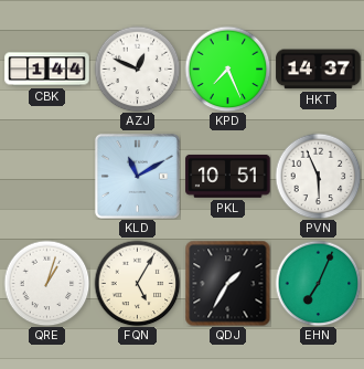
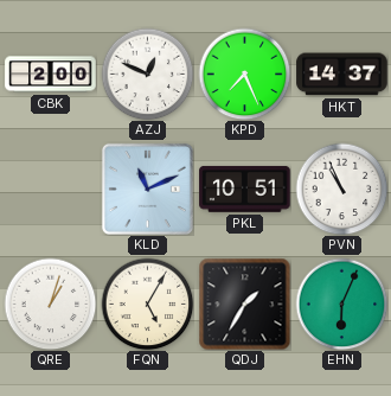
CBK: 1:44 -> 2:00 (51, 75)
KLD: 11:10 -> 11:11 (147, 189)
PVN: 5:56 -> 10:56 (341, 189)
EHN: 7:04 -> 6:04 (341, 304)
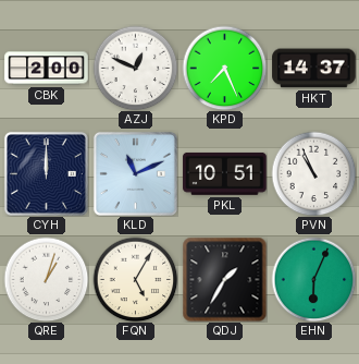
CYH: none -> 12:00 (46, 173)
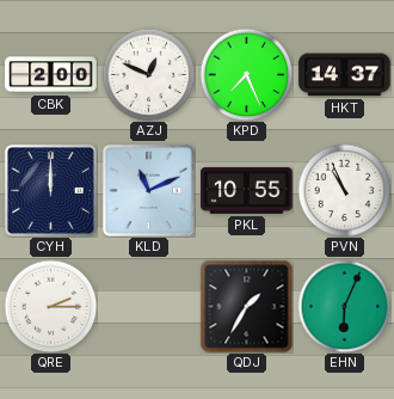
PKL: 10:51 -> 10:55 (247, 190)
QRE: 1:03 -> 2:15 (50, 306)
FQN: 5:05 -> none (135, 279)
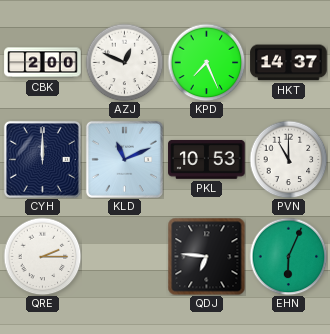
PKL: 10:55 -> 10:53 (207, 159)
PVN: 10:56 -> 11:00 (288, 159)
QDJ: 1:35 -> 6:46 (206, 256)
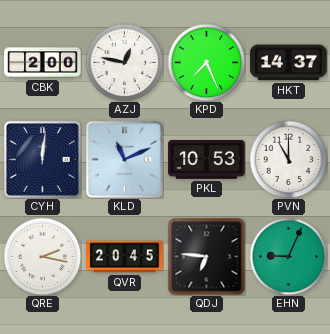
AZJ: 12:49 -> 12:47 (124, 62)
CYH: 12:00 -> 12:01 (42, 159)
QRE: 2:15 -> 2:17 (42, 256)
QVR: none -> 20:45 (125, 257)
EHN: 6:04 -> 9:04 (288, 256)
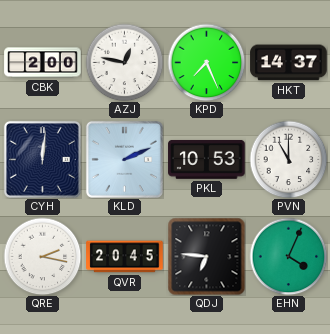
KLD: 11:11 -> 2:11 (124, 159)
EHN: 9:04 -> 4:04 (288, 256)
